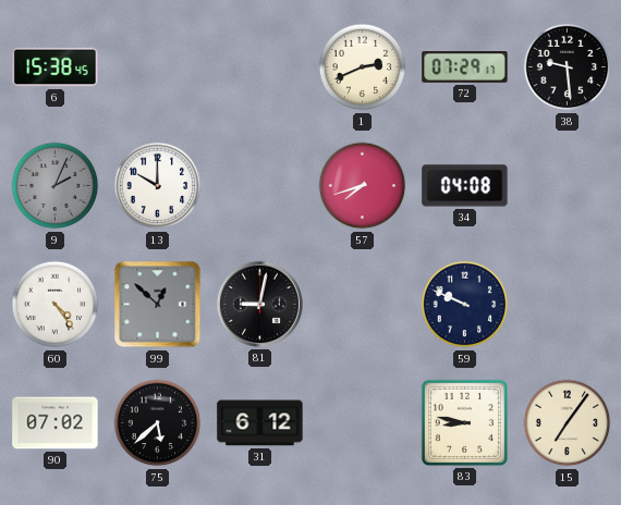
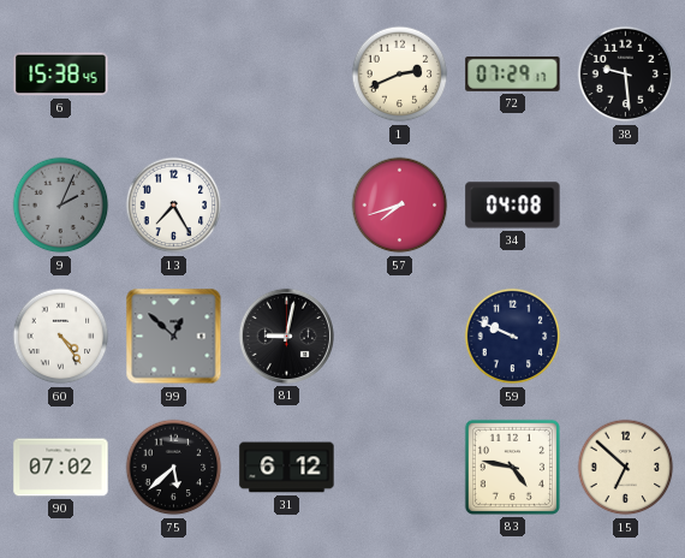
13: 10:00 -> 7:25 (174, 206)
83: 8:47 -> 4:47 (512, 467)
15: 7:06 -> 6:52 (626, 468)
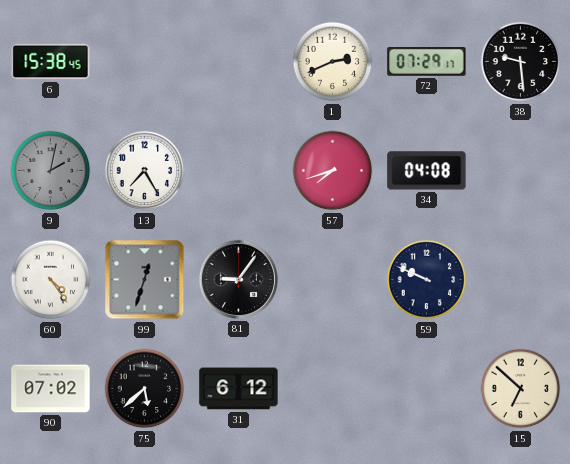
9: 2:04 -> 2:02 (51, 171)
99: 12:52 -> 12:33 (145, 280)
81: 9:02 -> 9:06 (238, 279)
83: 4:47 -> none (512, 467)
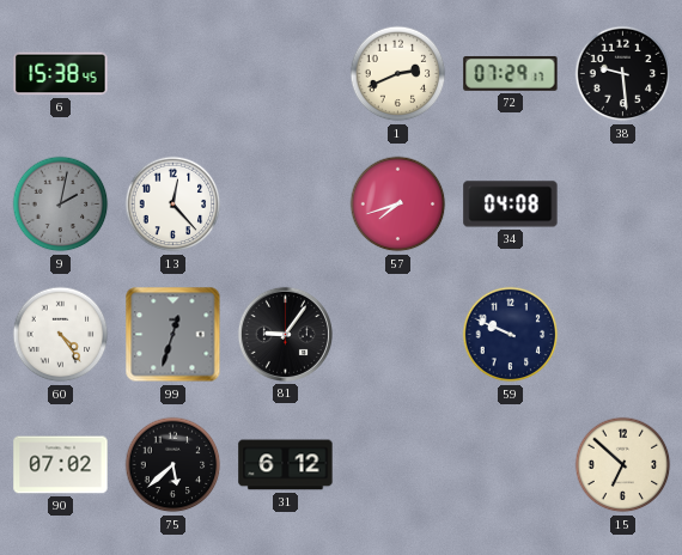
13: 7:25 -> 12:23 (173, 205)
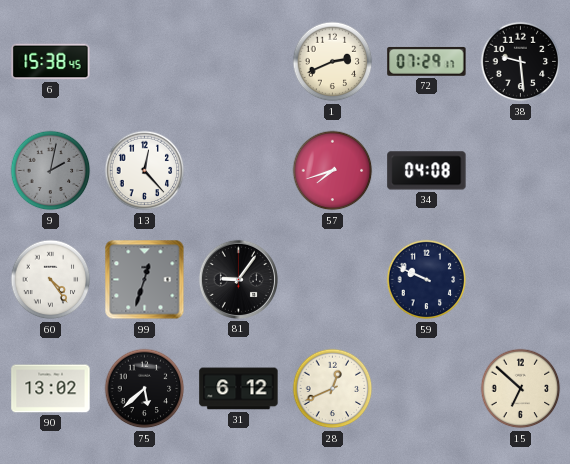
90: 07:02 -> 13:02 (51, 389)
28: none -> 12:41 (333, 389)
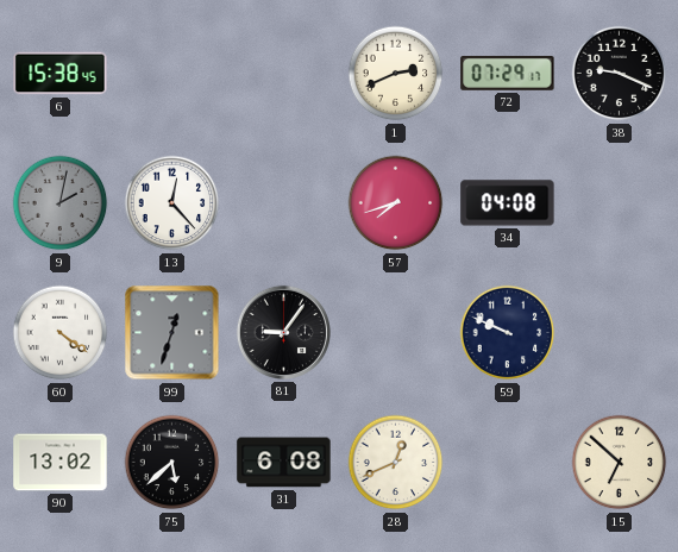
38: 9:29 -> 9:19 (620, 74)
60: 4:24 -> 4:21 (61, 333)
31: 6:12 -> 6:08 (284, 463)
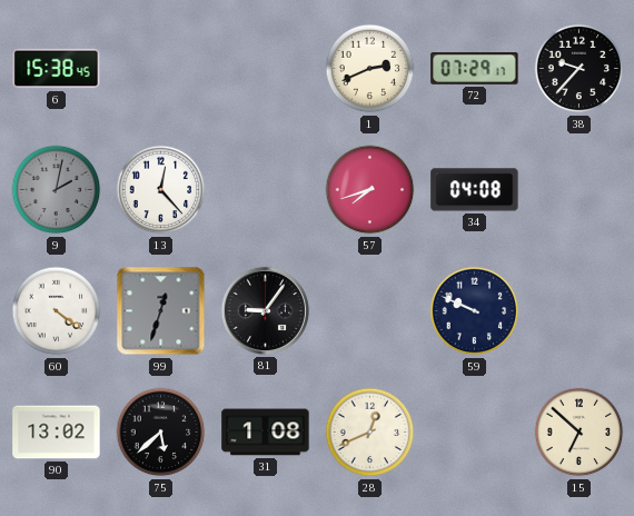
38: 9:19 -> 9:37 (579, 69)
31: 6:08 -> 1:08 (266, 433)
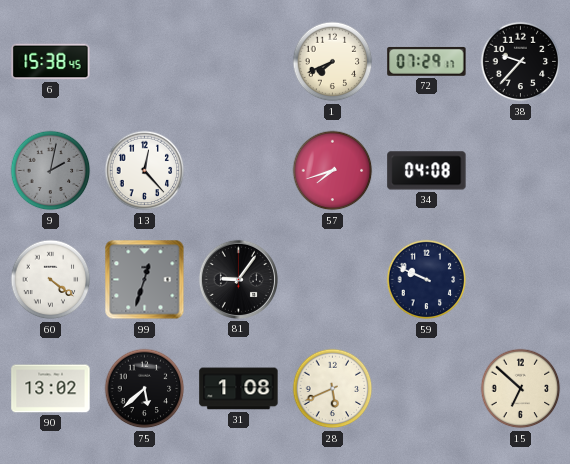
1: 2:41 -> 7:41 (333, 62)
28: 12:41 -> 5:41 (333, 389)
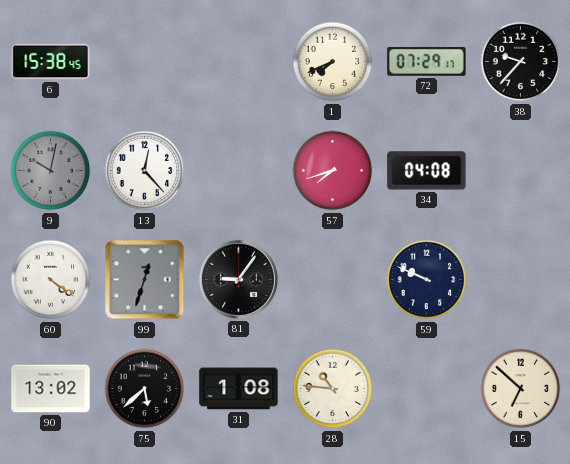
9: 2:02 -> 10:02 (51, 171)
28: 5:41 -> 10:46 (333, 389)
